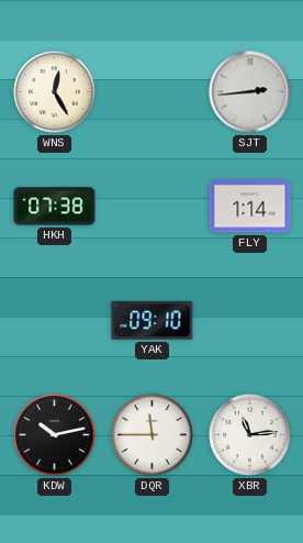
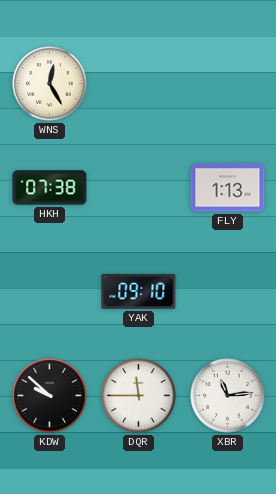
SJT: 2:44 -> none (250, 92)
FLY: 1:14 -> 1:13 (228, 188)
KDW: 10:13 -> 9:52 (50, 396)
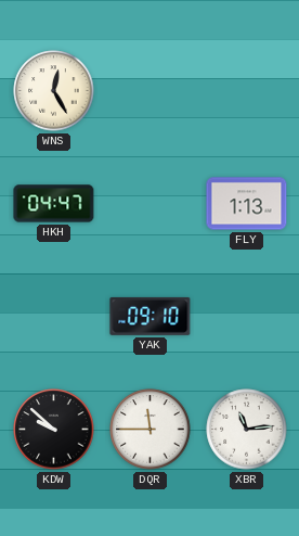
HKH: 07:38 -> 04:47 (54, 204)
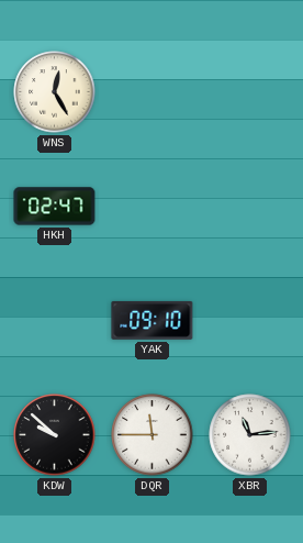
HKH: 04:47 -> 02:47 (55, 207)
FLY: 1:13 -> none (247, 204)
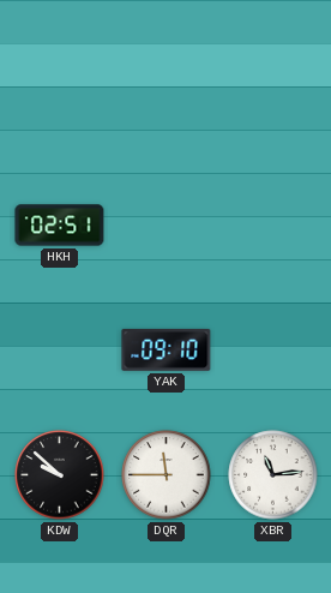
WNS: 12:25 -> none (55, 92)
HKH: 02:47 -> 02:51 (60, 226)
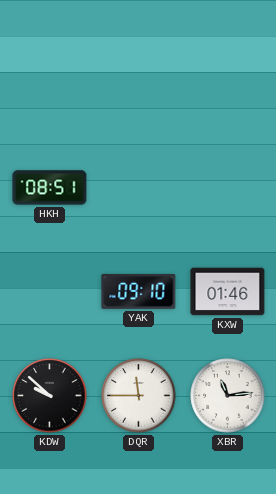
HKH: 02:51 -> 08:51 (50, 188)
KXW: none -> 01:46 (228, 292)
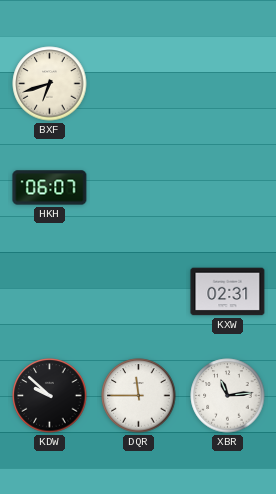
BXF: none -> 6:42 (50, 84)
HKH: 08:51 -> 06:07 (50, 188)
YAK: 09:10 -> none (139, 291)
KXW: 01:46 -> 02:31 (228, 292)
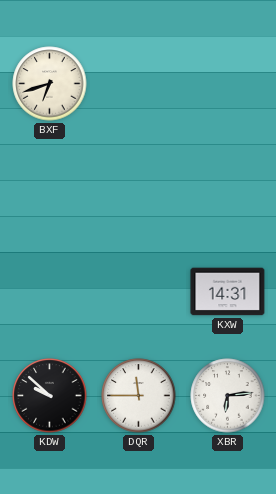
HKH: 06:07 -> none (50, 188)
KXW: 02:31 -> 14:31 (228, 292)
XBR: 11:14 -> 6:14 (228, 396)
